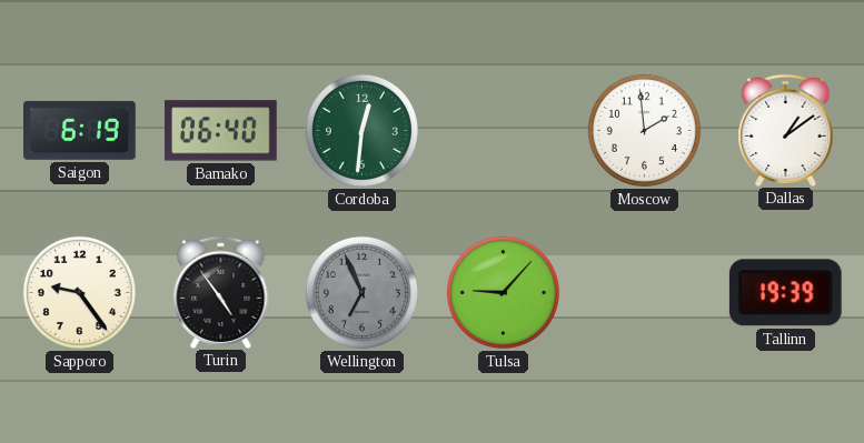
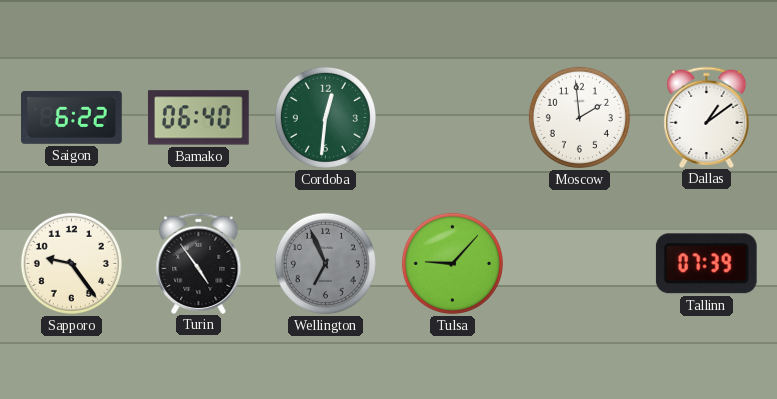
Saigon: 6:19 -> 6:22 (72, 117)
Tallinn: 19:39 -> 07:39 (706, 264)
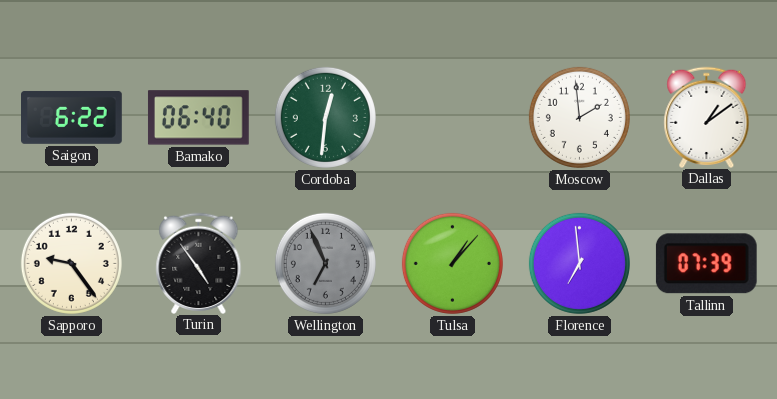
Tulsa: 9:07 -> 1:07 (452, 263)
Florence: none -> 6:59 (579, 263)
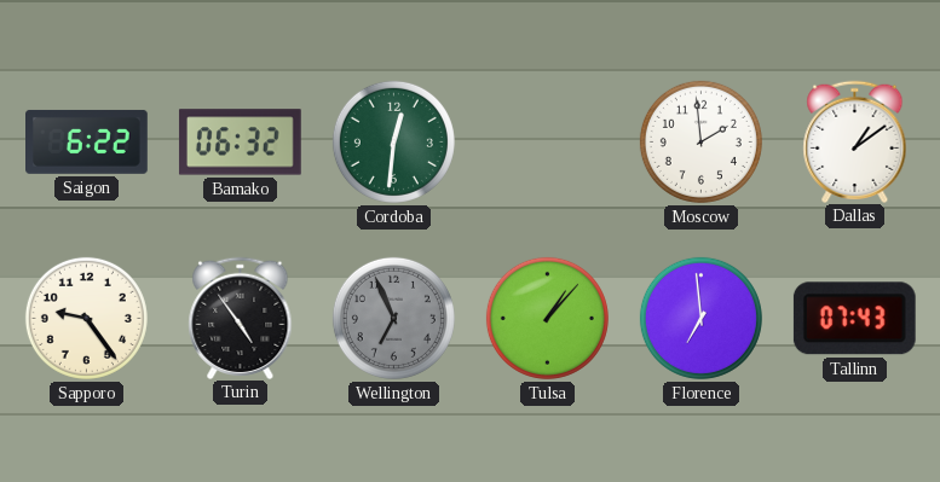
Bamako: 06:40 -> 06:32 (241, 143)
Tallinn: 07:39 -> 07:43 (854, 319)
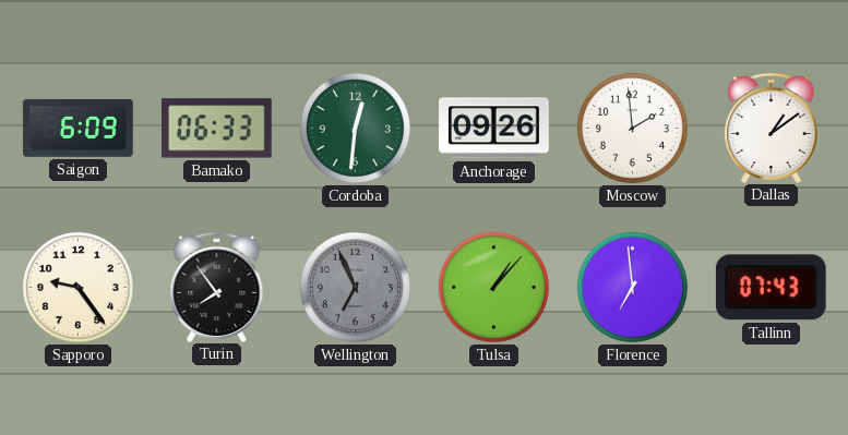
Saigon: 6:22 -> 6:09 (79, 128)
Bamako: 06:32 -> 06:33 (217, 129)
Anchorage: none -> 09:26 (494, 129)
Turin: 4:54 -> 7:54 (217, 287)
